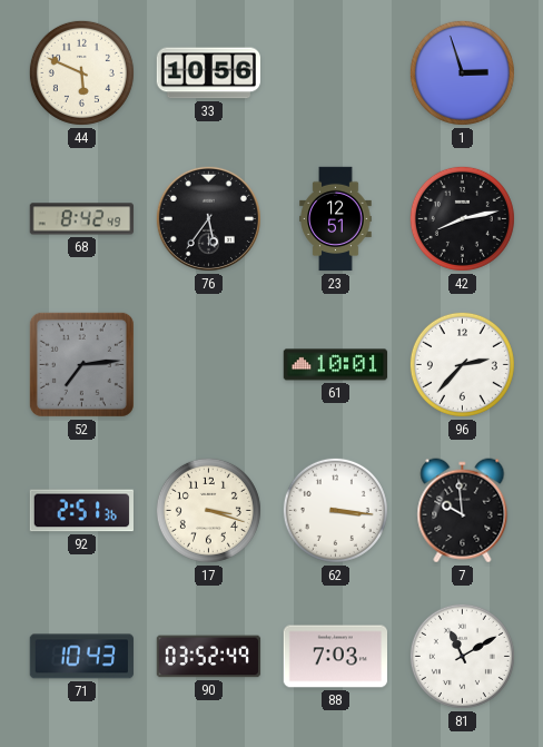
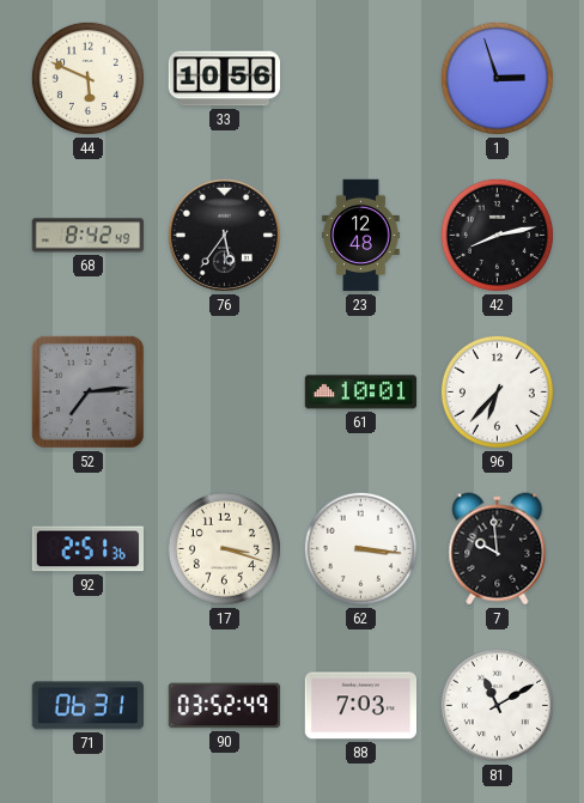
23: 12:51 -> 12:48 (361, 236)
96: 2:37 -> 6:37 (497, 391)
71: 10:43 -> 06:31 (87, 706)
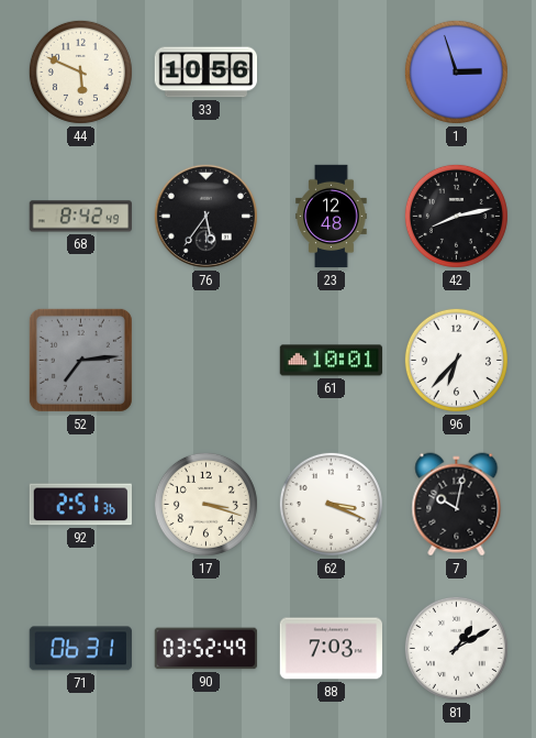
62: 3:16 -> 3:19 (331, 504)
7: 9:59 -> 10:02 (457, 505)
81: 11:10 -> 1:10 (456, 648)
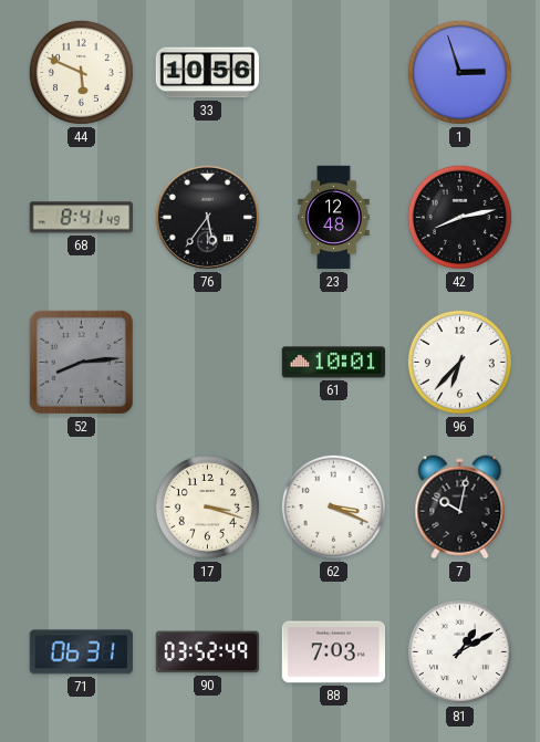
68: 8:42 -> 8:41 (81, 218)
52: 7:14 -> 8:14 (81, 362)
92: 2:51 -> none (80, 505)
